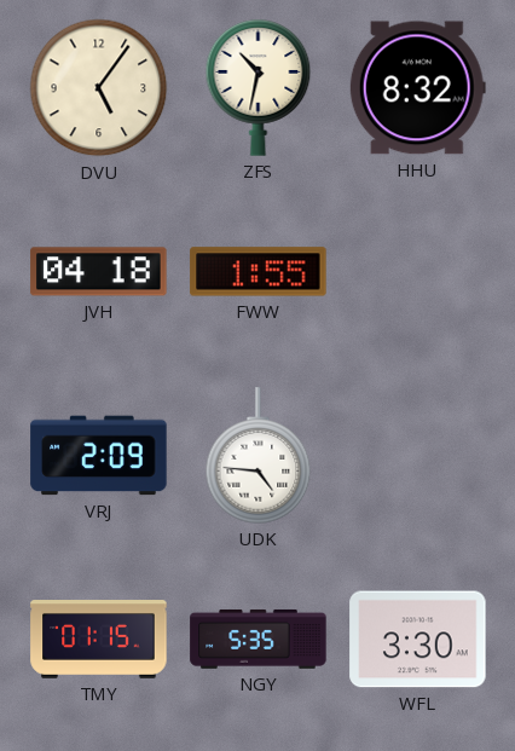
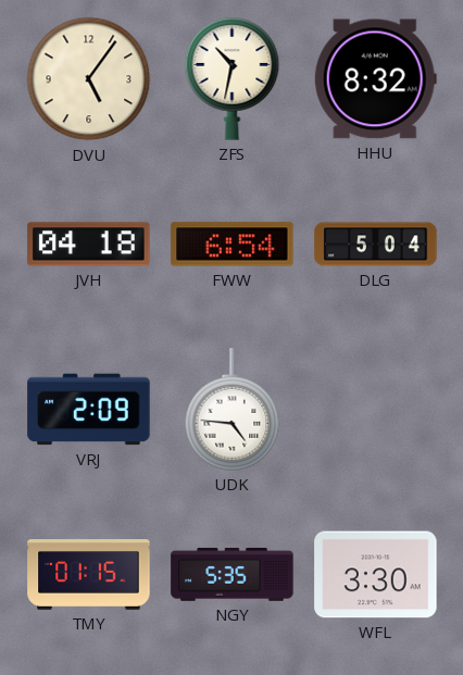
FWW: 1:55 -> 6:54 (233, 245)
DLG: none -> 5:04 (376, 245)
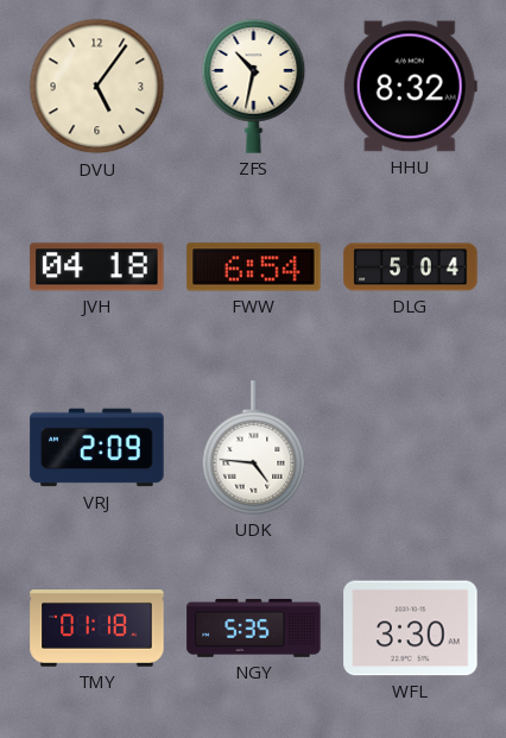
TMY: 01:15 -> 01:18 (97, 629)
